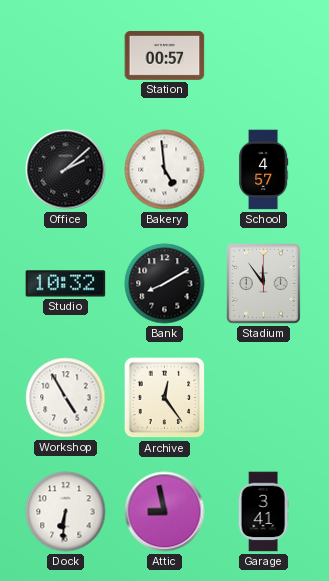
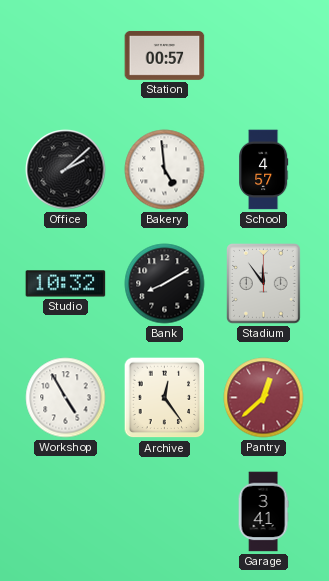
Pantry: none -> 12:38 (264, 398)
Dock: 6:31 -> none (66, 512)
Attic: 8:58 -> none (165, 512)
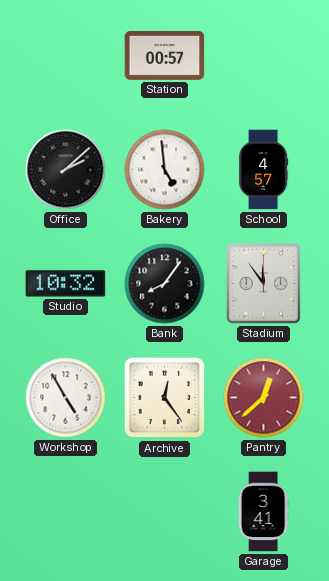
Bank: 8:10 -> 8:06 (165, 284)
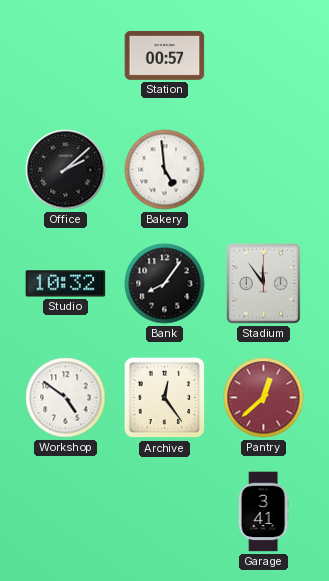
School: 4:57 -> none (264, 170)
Workshop: 4:55 -> 4:51 (66, 398)
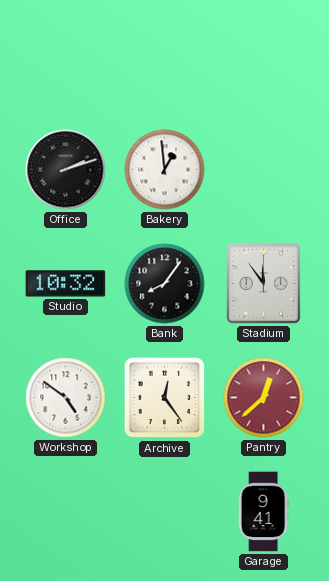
Station: 00:57 -> none (165, 55)
Office: 2:08 -> 2:12 (66, 170)
Bakery: 4:59 -> 12:59 (165, 170)
Garage: 3:41 -> 9:41 (263, 512)
